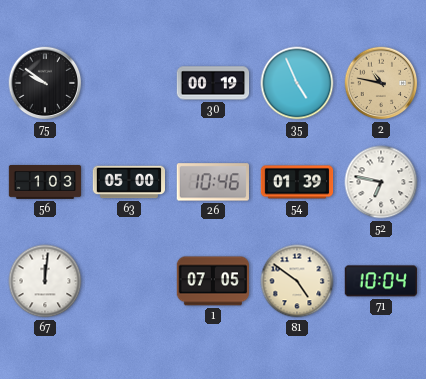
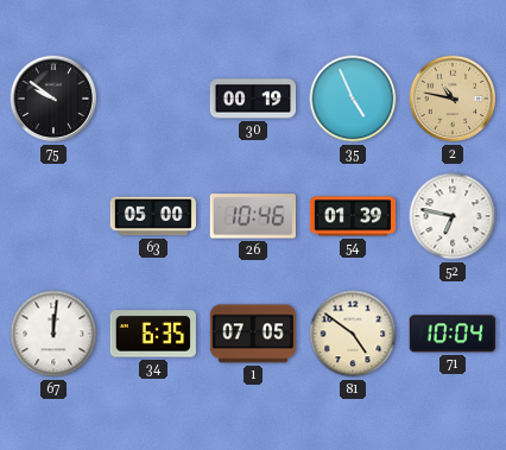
56: 1:03 -> none (45, 183)
34: none -> 6:35 (152, 334)
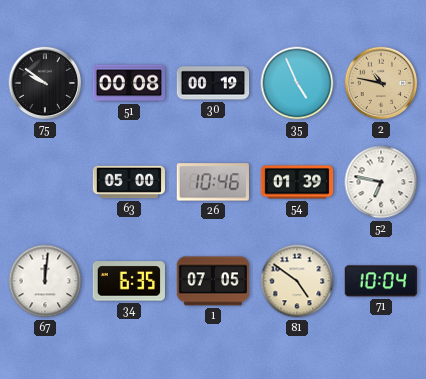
51: none -> 00:08 (128, 83)
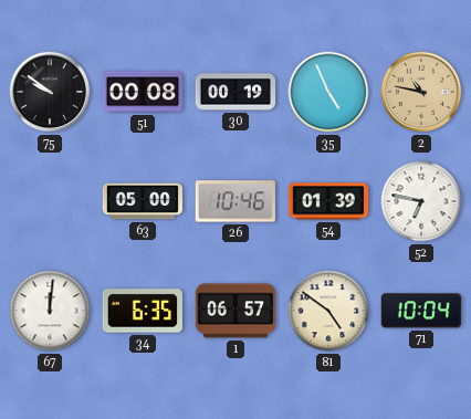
1: 07:05 -> 06:57 (234, 311)
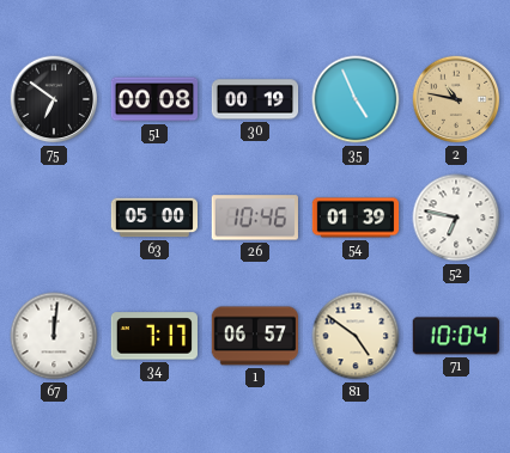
75: 9:51 -> 6:51 (54, 99)
34: 6:35 -> 7:17 (153, 336)
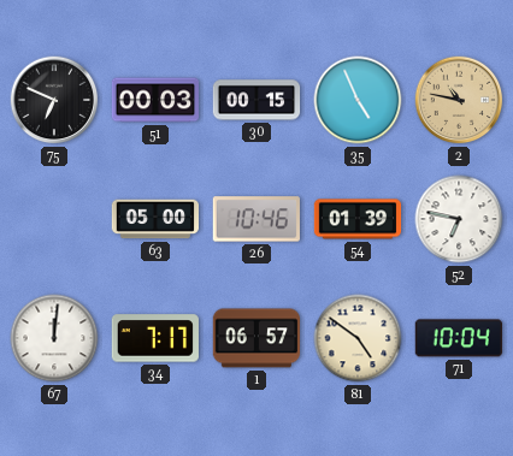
75: 6:51 -> 6:49 (54, 100)
51: 00:08 -> 00:03 (154, 100)
30: 00:19 -> 00:15 (256, 100)
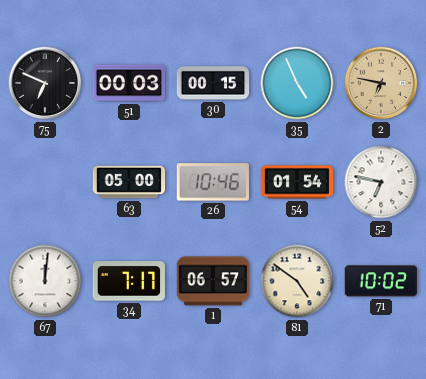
2: 10:47 -> 6:47 (381, 83)
54: 01:39 -> 01:54 (297, 182)
71: 10:04 -> 10:02 (381, 281)
